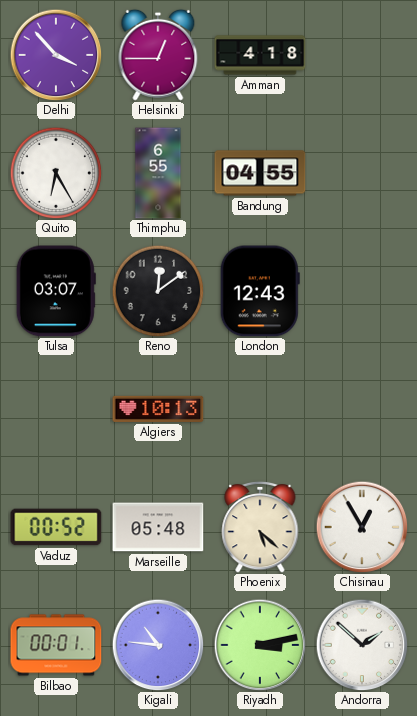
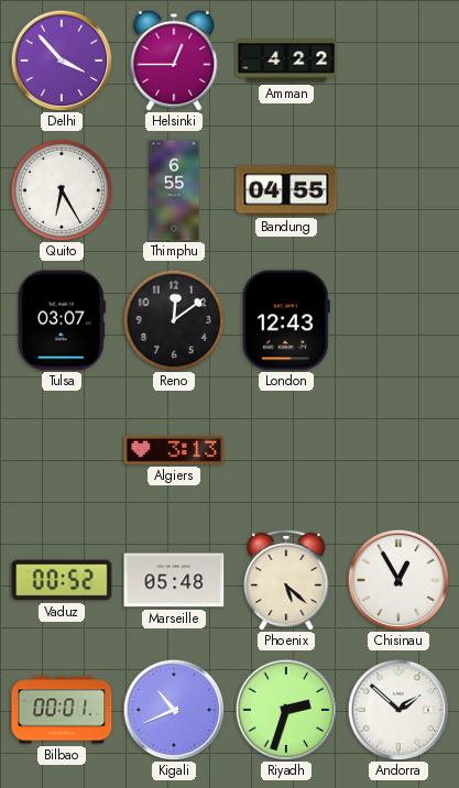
Amman: 4:18 -> 4:22 (286, 61)
Algiers: 10:13 -> 3:13 (174, 450)
Kigali: 10:46 -> 10:41 (174, 710)
Riyadh: 3:13 -> 2:33 (286, 710)
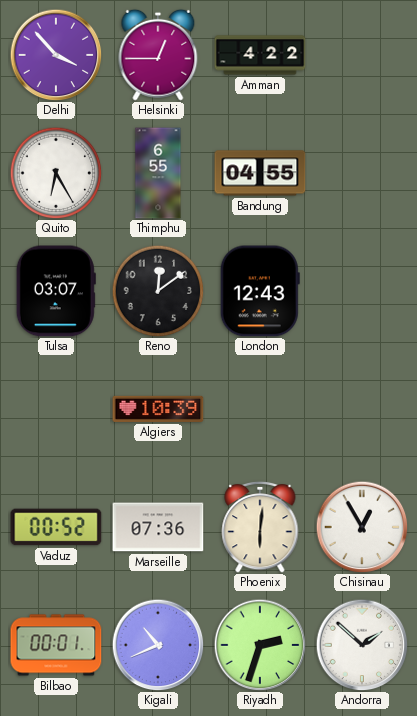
Algiers: 3:13 -> 10:39 (158, 409)
Marseille: 05:48 -> 07:36 (158, 527)
Phoenix: 5:22 -> 6:01 (260, 527)
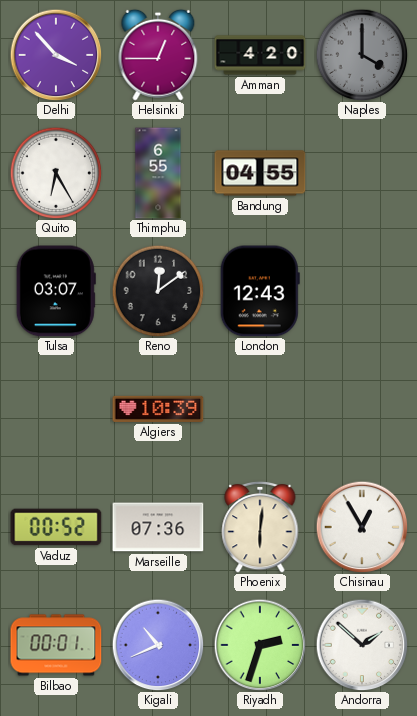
Amman: 4:22 -> 4:20 (260, 55)
Naples: none -> 4:00 (362, 55)
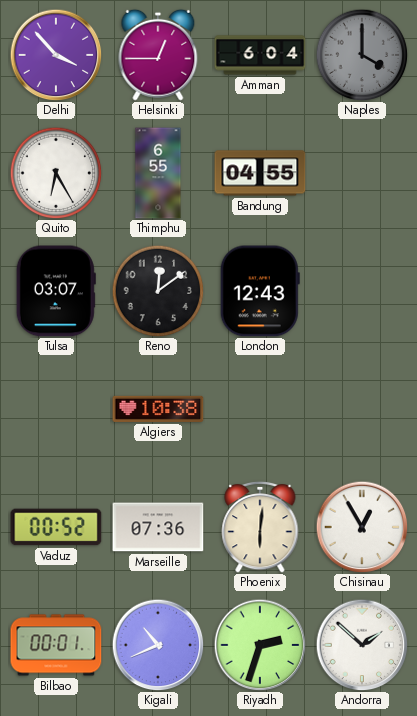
Amman: 4:20 -> 6:04 (260, 55)
Algiers: 10:39 -> 10:38 (158, 409)
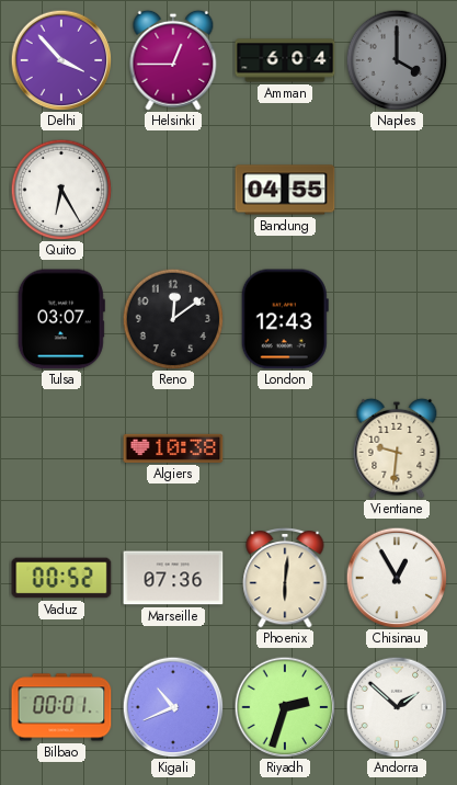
Thimphu: 6:55 -> none (158, 173)
Vientiane: none -> 9:31 (397, 448)
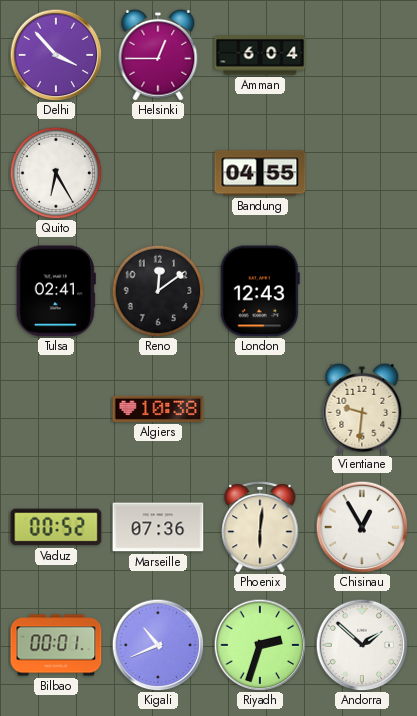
Naples: 4:00 -> none (397, 60)
Tulsa: 03:07 -> 02:41 (56, 291)
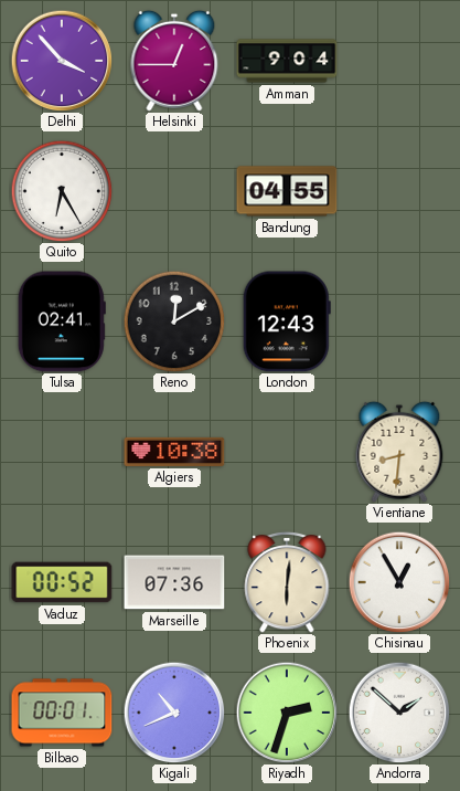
Amman: 6:04 -> 9:04 (287, 61)
Reno: 12:09 -> 12:10 (174, 321)
Vientiane: 9:31 -> 8:31 (399, 452)
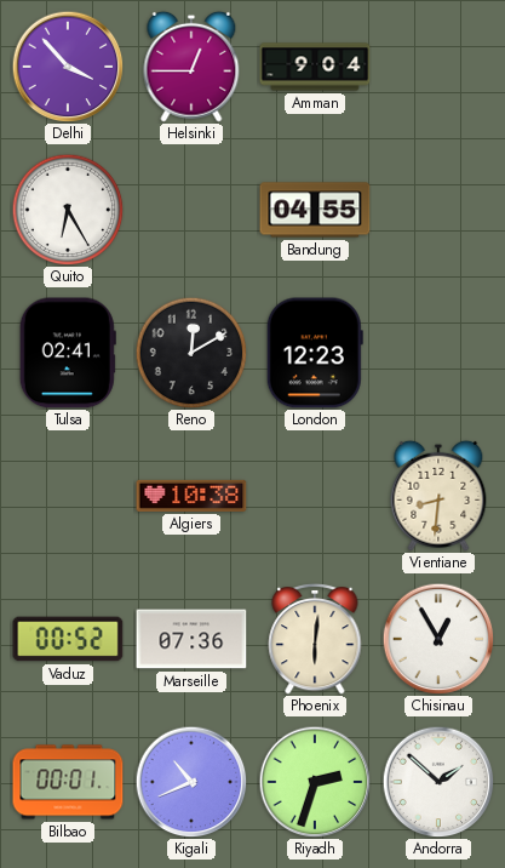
London: 12:43 -> 12:23 (315, 353)
